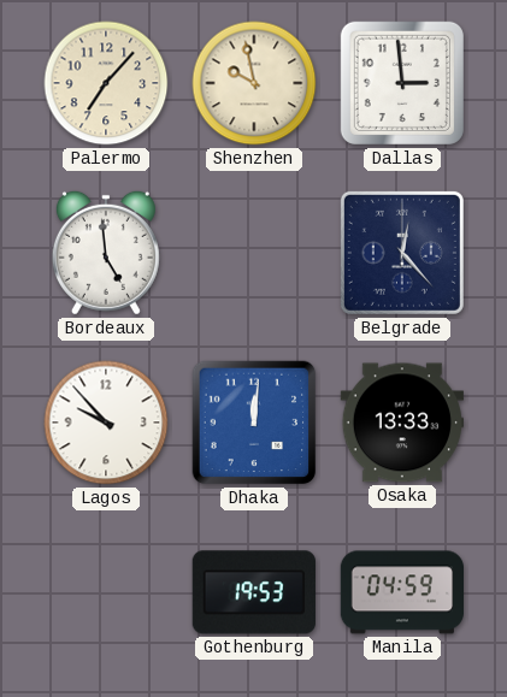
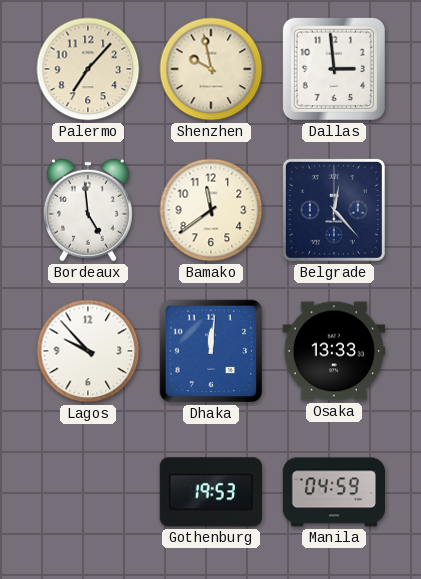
Bamako: none -> 11:39 (211, 210)
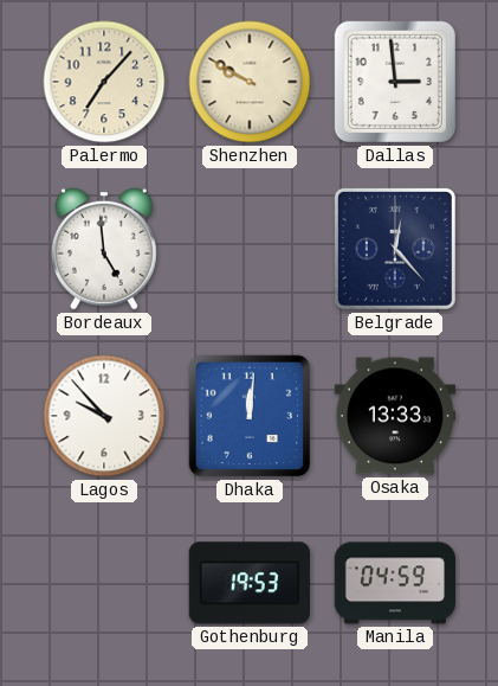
Shenzhen: 9:58 -> 9:50 (250, 82)
Bamako: 11:39 -> none (211, 210)
